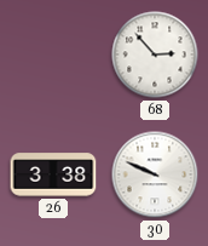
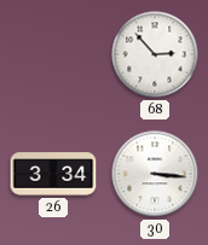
26: 3:38 -> 3:34 (53, 174)
30: 9:49 -> 3:16 (155, 174)
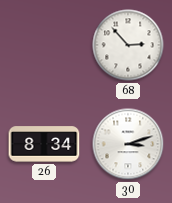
26: 3:34 -> 8:34 (44, 144)
30: 3:16 -> 3:12 (128, 144)
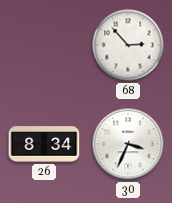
30: 3:12 -> 3:34 (128, 144)
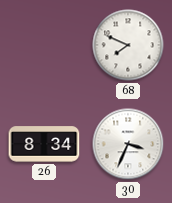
68: 2:53 -> 7:49 (128, 45)
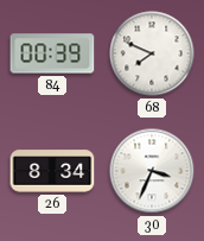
84: none -> 00:39 (52, 53)
